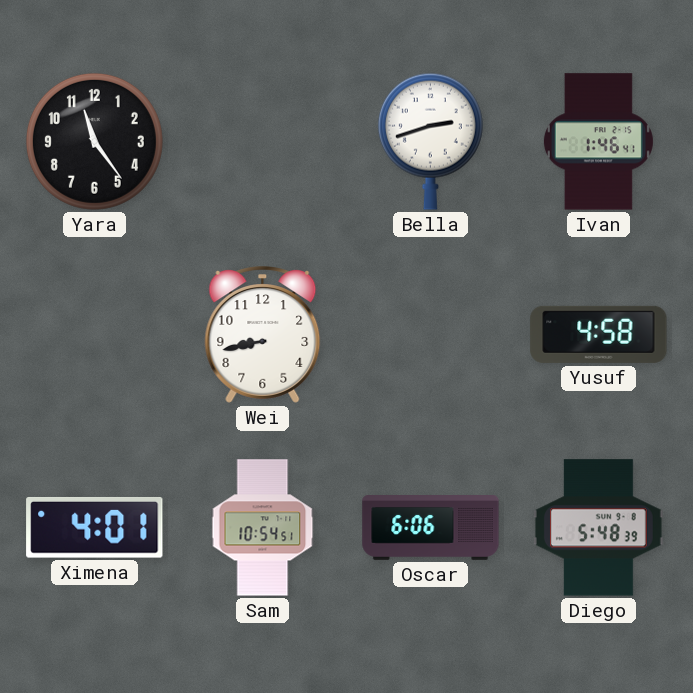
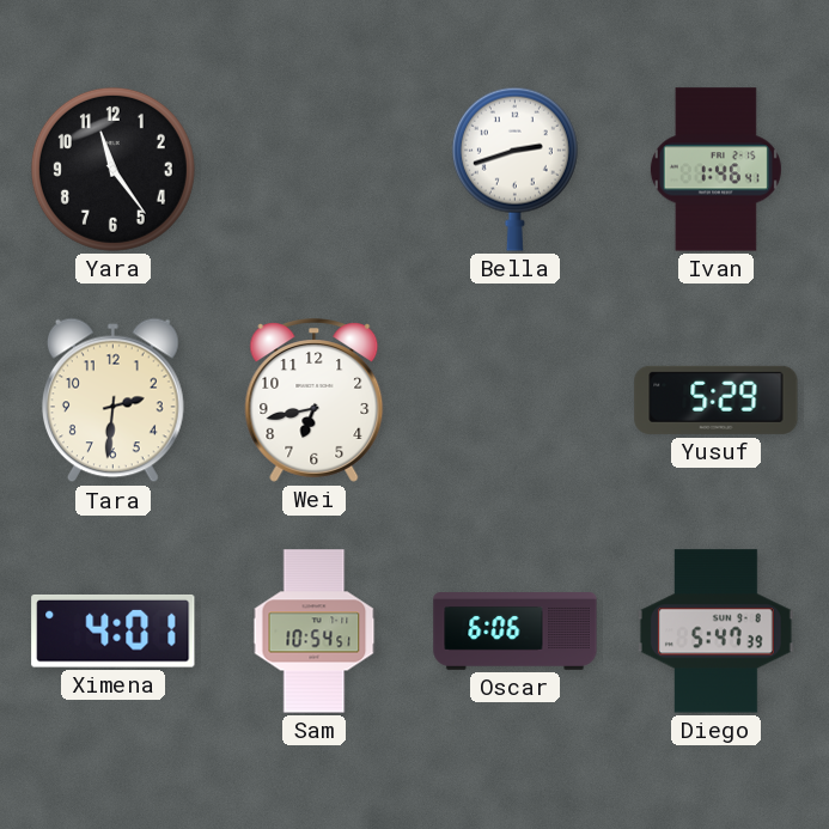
Tara: none -> 2:31 (112, 401)
Wei: 8:43 -> 6:43 (315, 401)
Yusuf: 4:58 -> 5:29 (717, 400)
Diego: 5:48 -> 5:47 (715, 632)
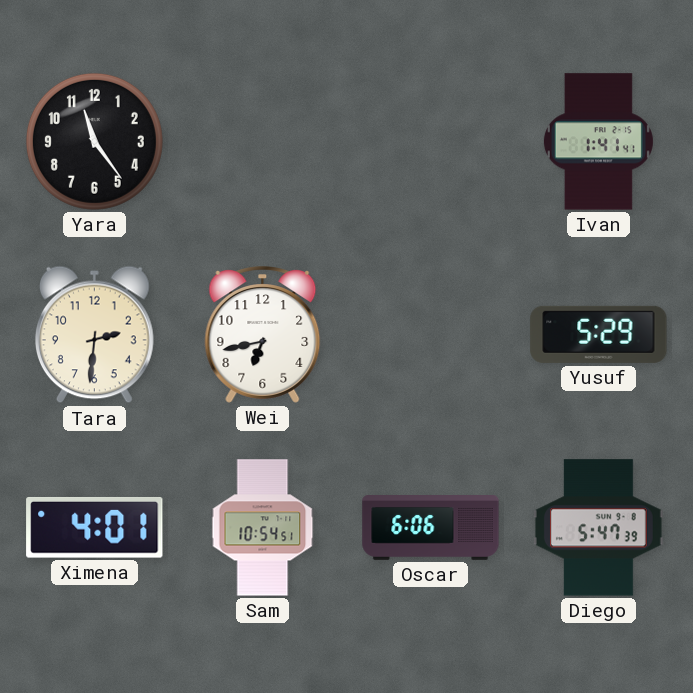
Bella: 2:42 -> none (514, 169)
Ivan: 1:46 -> 1:41 (598, 142)
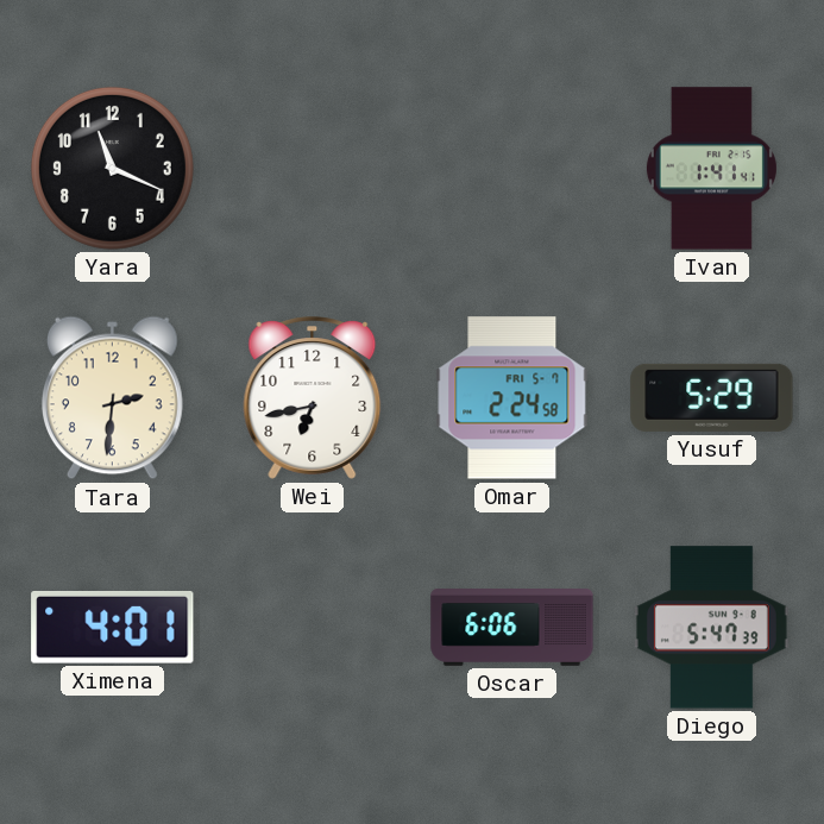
Yara: 11:24 -> 11:19 (112, 168)
Omar: none -> 2:24 (512, 398)
Sam: 10:54 -> none (263, 528)
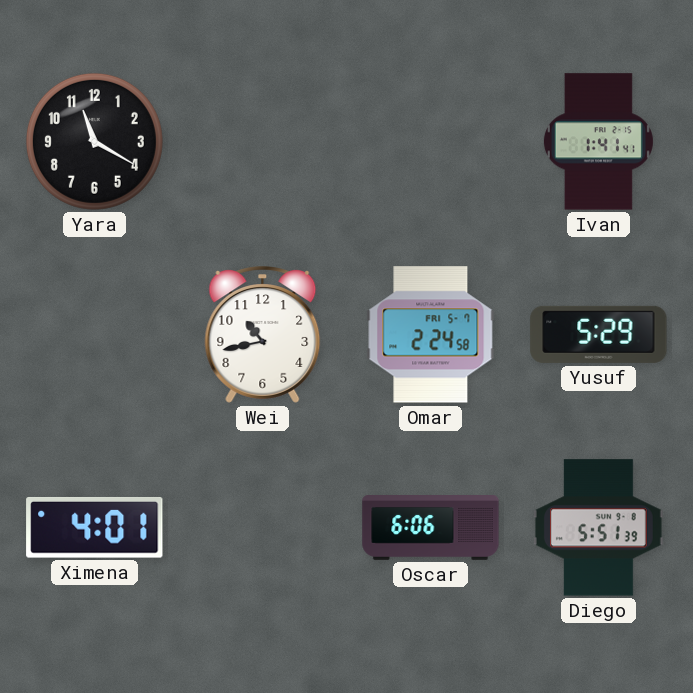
Yara: 11:19 -> 11:20 (94, 141)
Tara: 2:31 -> none (112, 398)
Wei: 6:43 -> 10:43 (263, 335)
Diego: 5:47 -> 5:51 (598, 528)
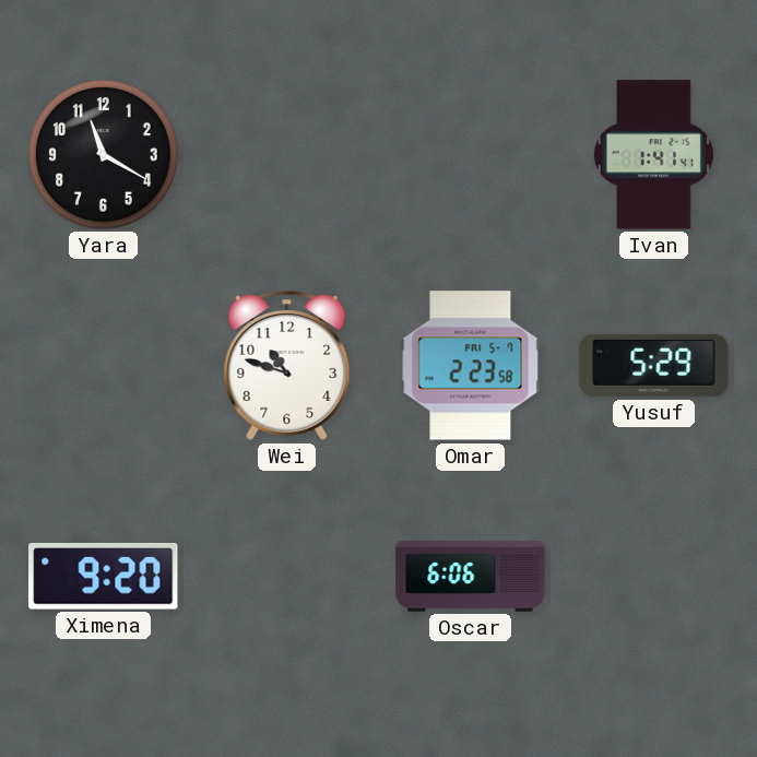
Wei: 10:43 -> 10:48 (287, 366)
Omar: 2:24 -> 2:23 (471, 366)
Ximena: 4:01 -> 9:20 (104, 576)
Diego: 5:51 -> none (598, 528)
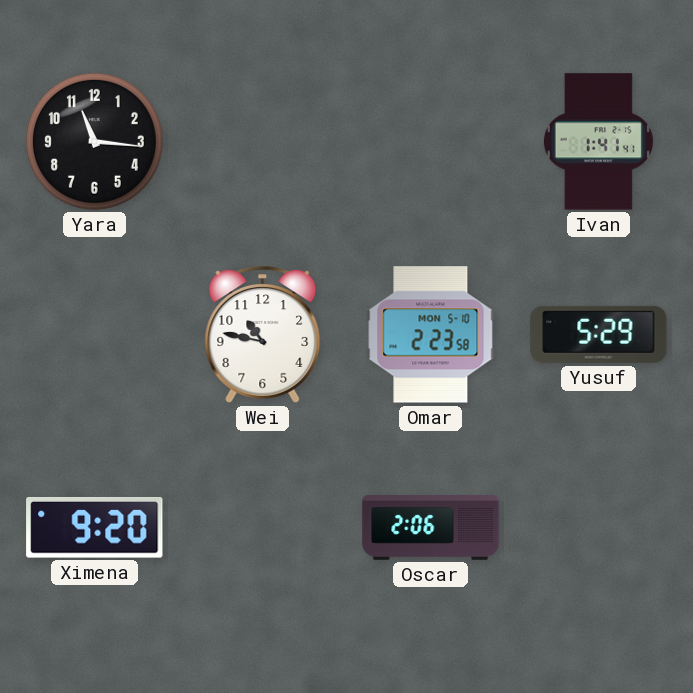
Yara: 11:20 -> 11:16 (94, 141)
Wei: 10:48 -> 10:47 (263, 335)
Omar date: FRI 5-7 -> MON 5-10 (431, 335)
Oscar: 6:06 -> 2:06 (431, 528)
